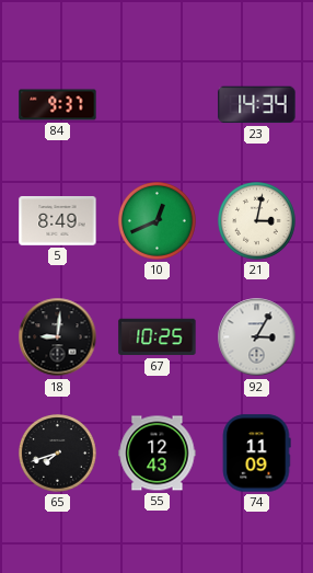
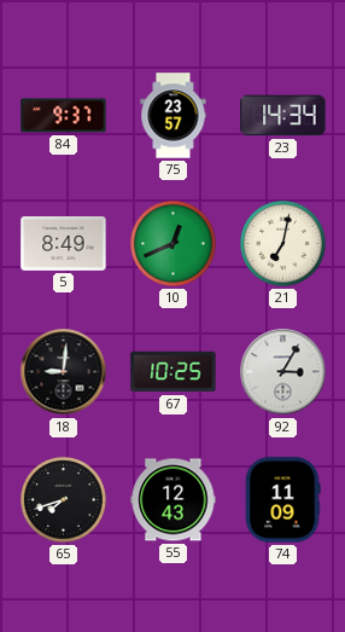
75: none -> 23:57 (174, 116)
21: 3:02 -> 7:02 (283, 244)
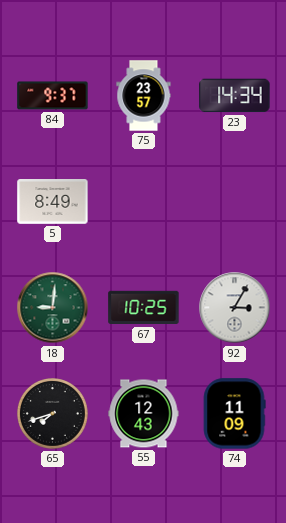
10: 12:41 -> none (174, 244)
21: 7:02 -> none (283, 244)
18 dial: black -> green (53, 308)
